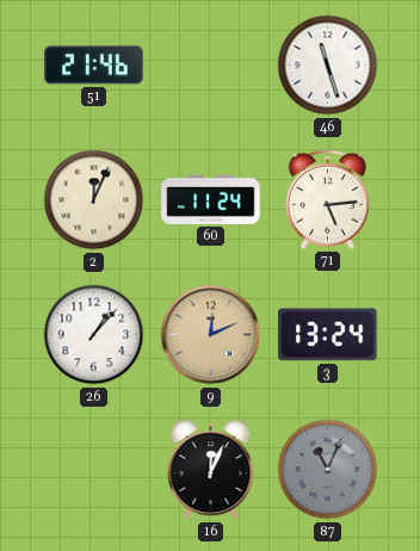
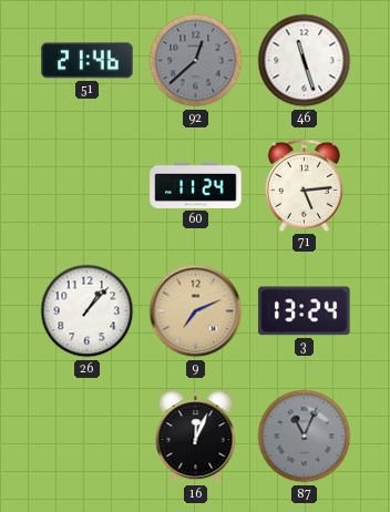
92: none -> 12:38 (196, 61)
2: 12:04 -> none (94, 200)
9: 12:11 -> 7:11 (196, 311)
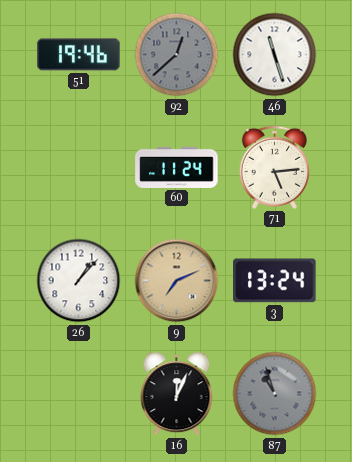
51: 21:46 -> 19:46 (79, 55)
87: 11:04 -> 10:57 (275, 394)
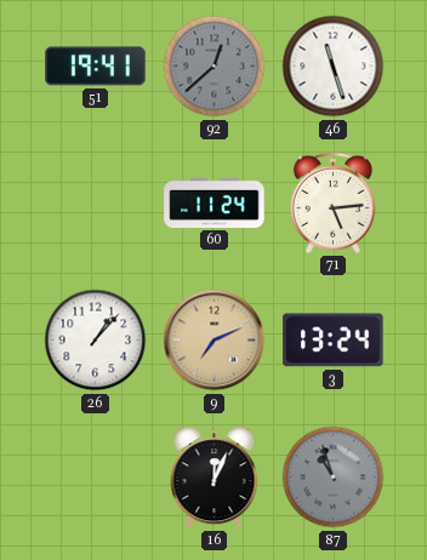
51: 19:46 -> 19:41 (96, 67)
